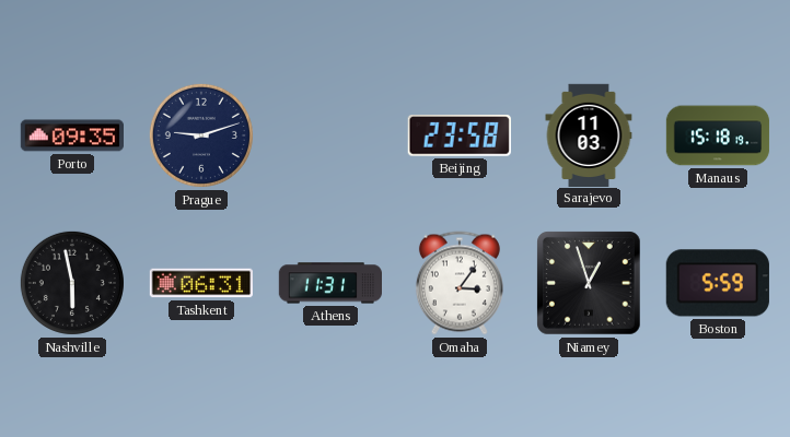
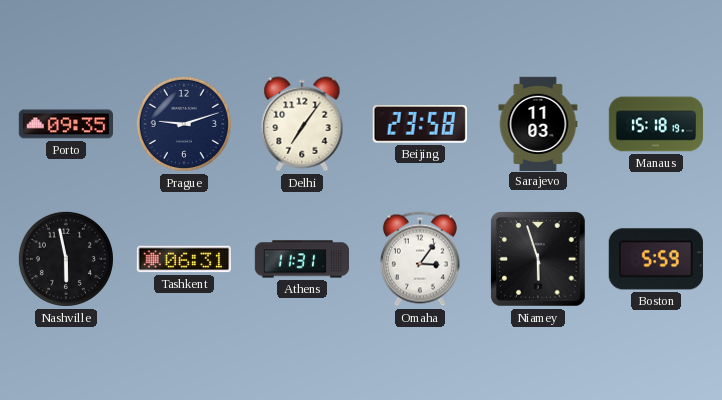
Delhi: none -> 7:06 (302, 124)
Niamey: 12:57 -> 5:57 (538, 259)
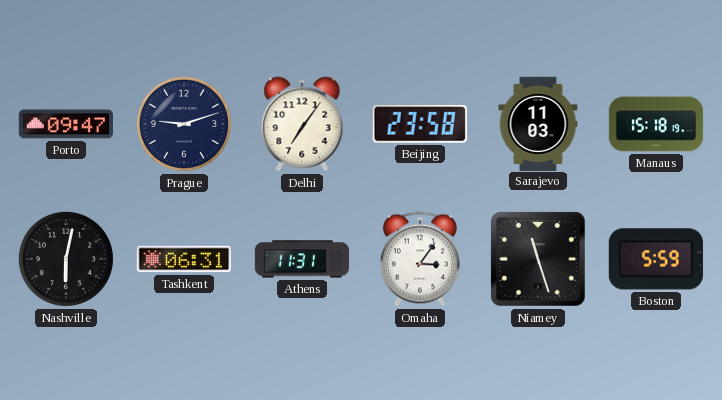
Porto: 09:35 -> 09:47 (65, 124)
Nashville: 5:58 -> 6:02 (66, 259)
Niamey: 5:57 -> 11:27 (538, 259)
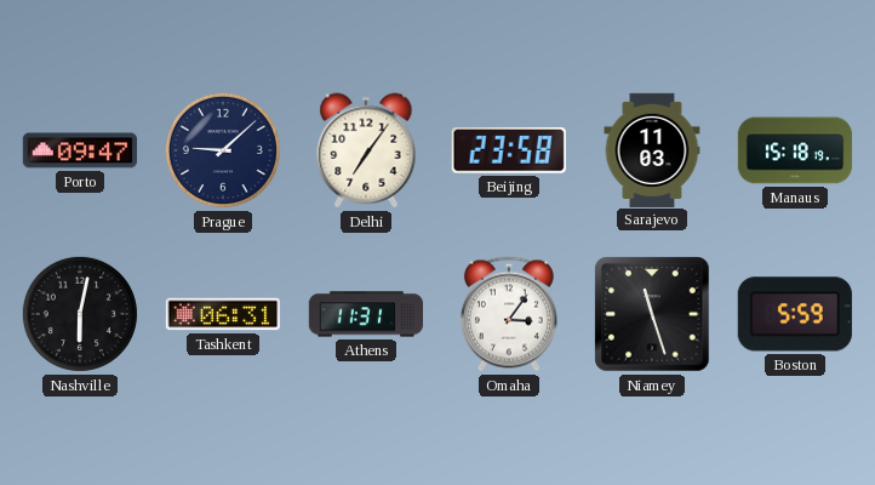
Prague: 9:12 -> 9:08 (223, 150)
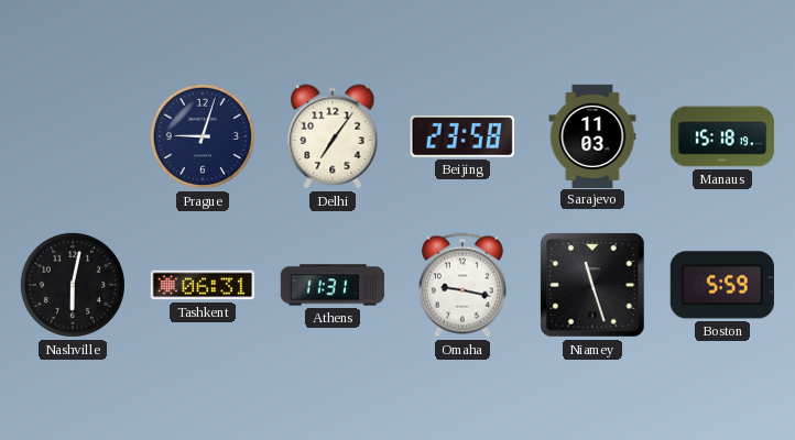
Porto: 09:47 -> none (79, 150)
Prague: 9:08 -> 9:03 (203, 136)
Omaha: 3:06 -> 9:17 (462, 285)
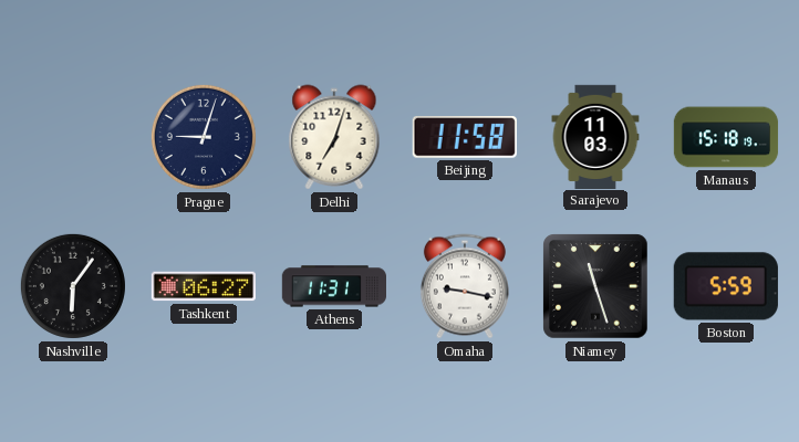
Delhi: 7:06 -> 7:03 (334, 137)
Beijing: 23:58 -> 11:58 (465, 138)
Nashville: 6:02 -> 6:06 (73, 286)
Tashkent: 06:31 -> 06:27 (203, 286)
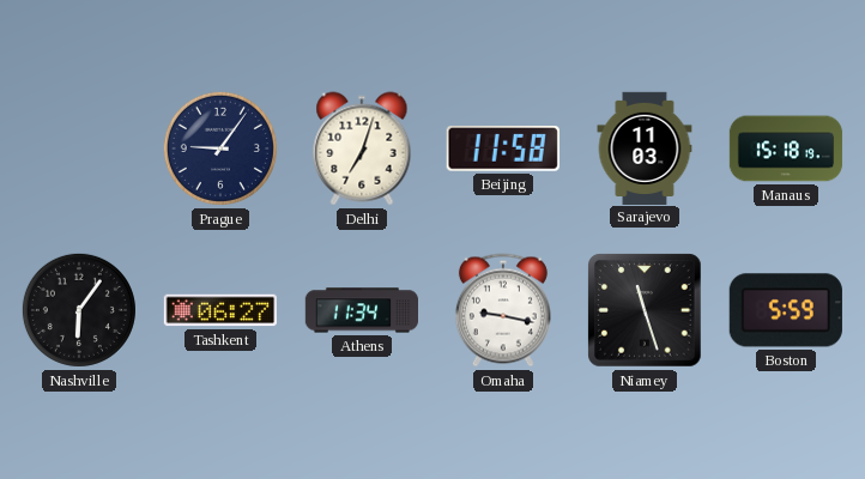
Prague: 9:03 -> 9:06 (220, 148)
Athens: 11:31 -> 11:34 (361, 310)
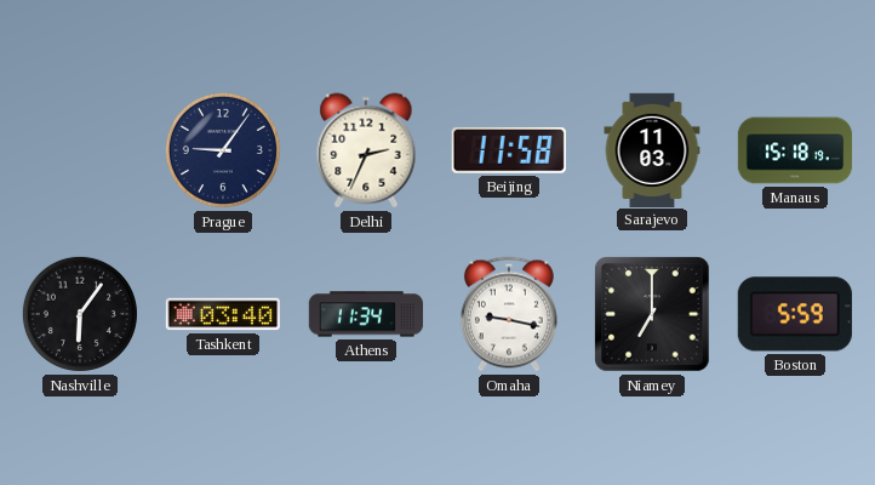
Delhi: 7:03 -> 2:34 (366, 150)
Tashkent: 06:27 -> 03:40 (222, 314)
Niamey: 11:27 -> 7:00 (652, 314)
